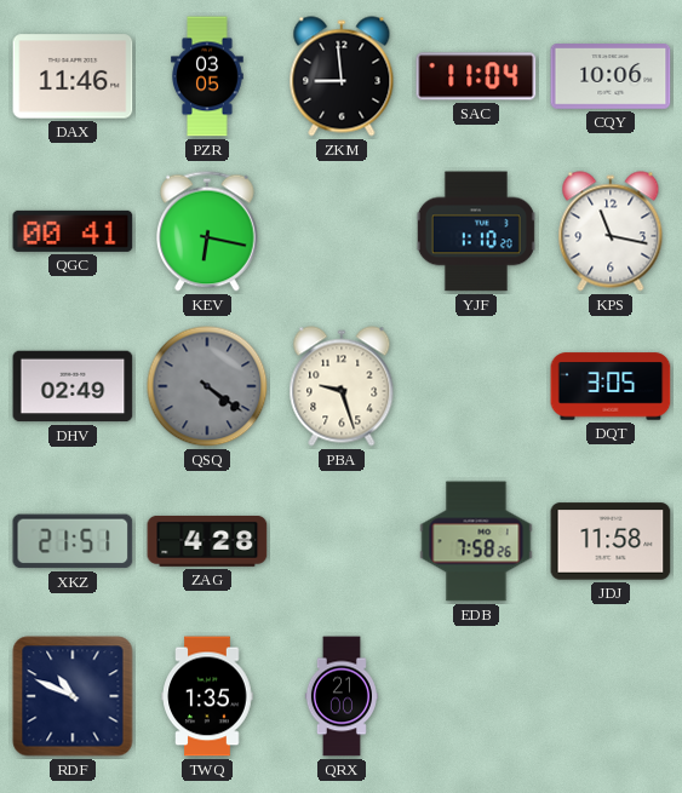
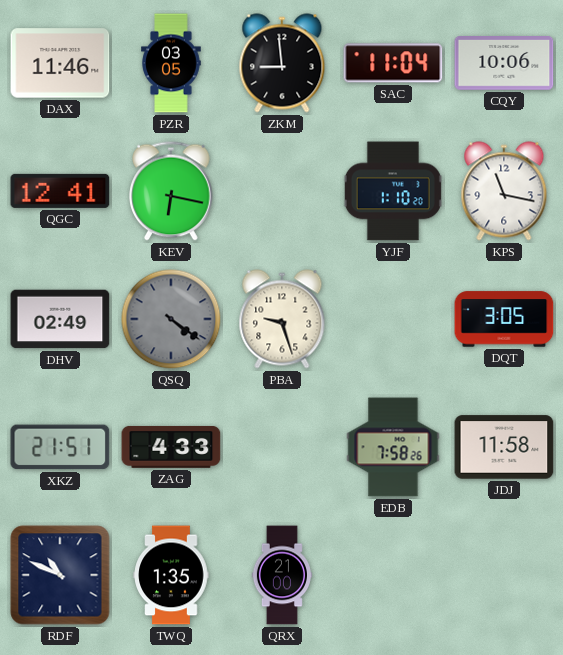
QGC: 00:41 -> 12:41 (60, 191)
ZAG: 4:28 -> 4:33 (171, 447)
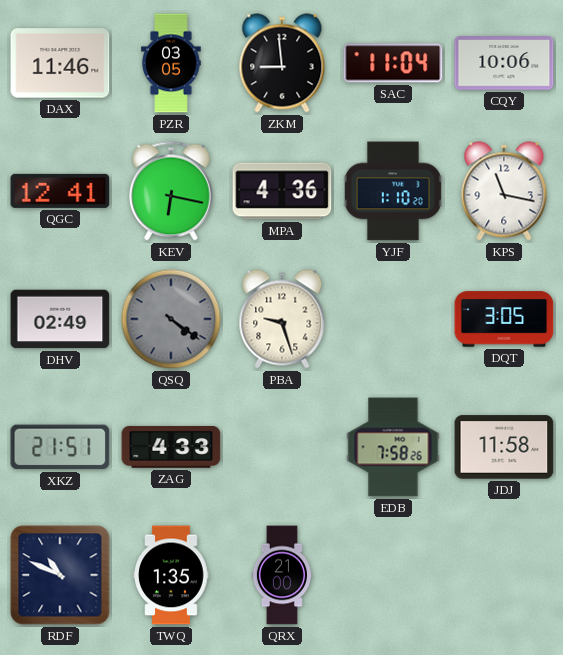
MPA: none -> 4:36 (282, 191)
